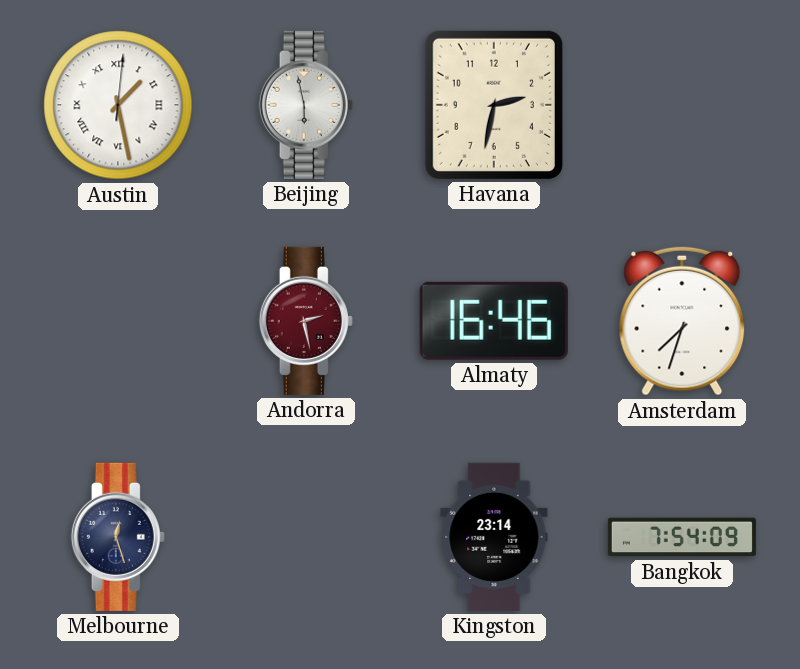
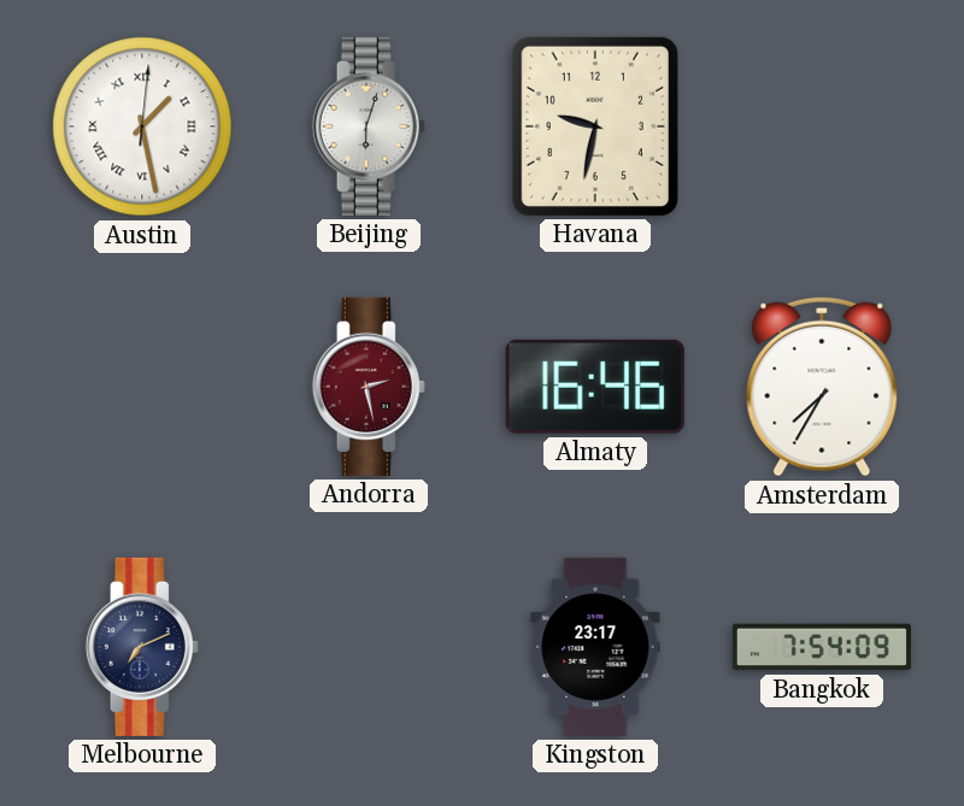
Beijing: 5:58 -> 6:03 (369, 127)
Havana: 2:32 -> 9:32 (595, 127)
Amsterdam: 7:33 -> 7:35 (822, 387)
Melbourne: 12:27 -> 7:11 (142, 647)
Kingston: 23:14 -> 23:17 (595, 647)
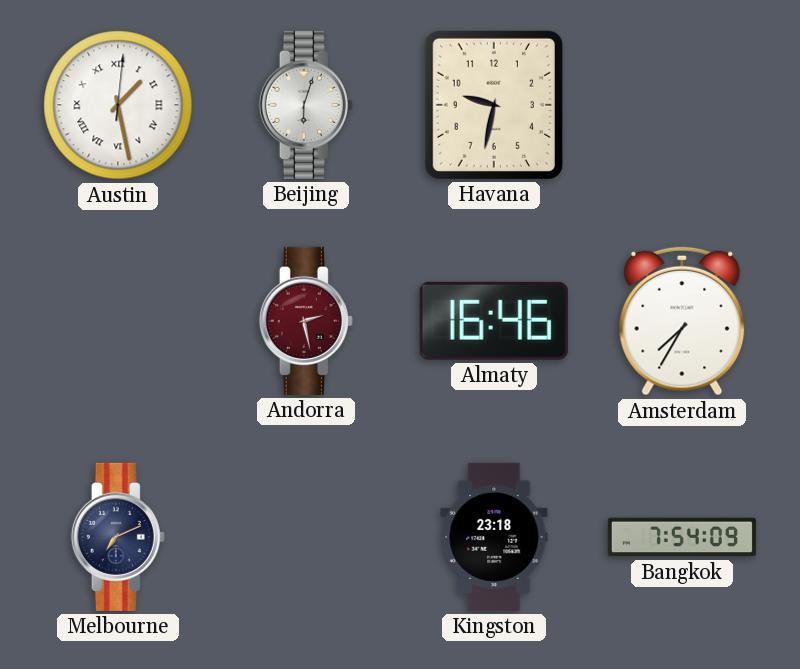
Kingston: 23:17 -> 23:18 (494, 537)
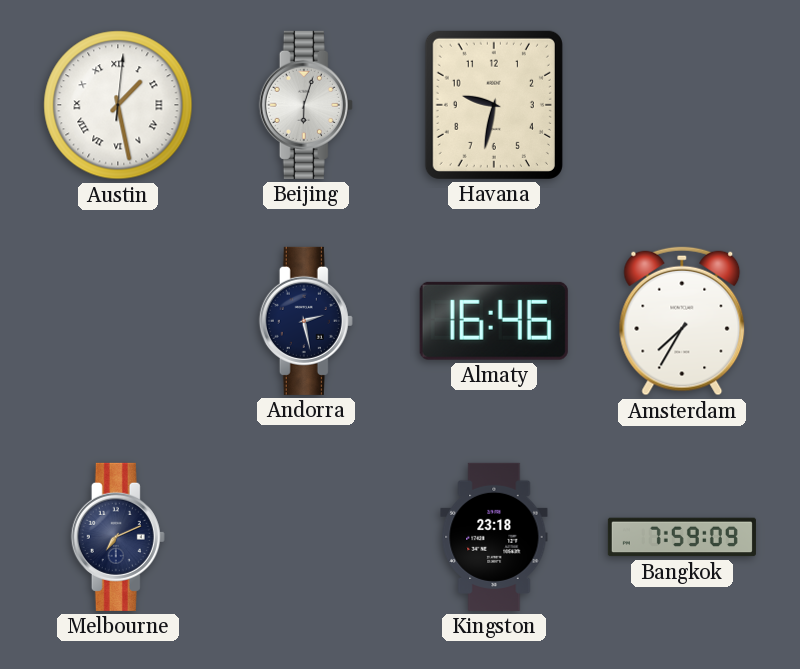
Andorra dial: burgundy -> navy (306, 321)
Bangkok: 7:54 -> 7:59 (682, 537)
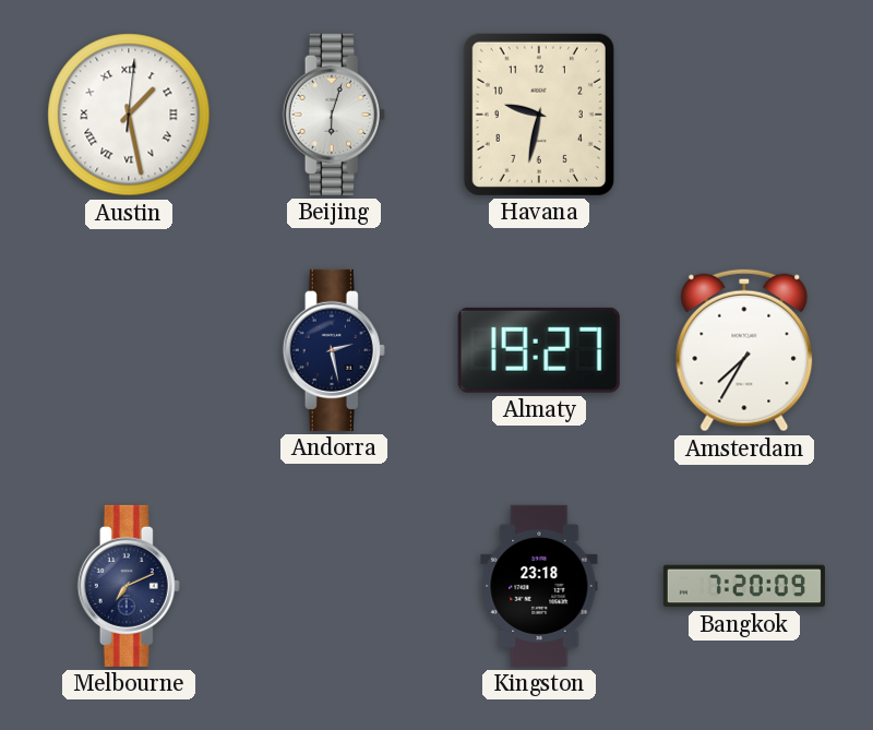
Almaty: 16:46 -> 19:27 (539, 350)
Bangkok: 7:59 -> 7:20 (744, 586)
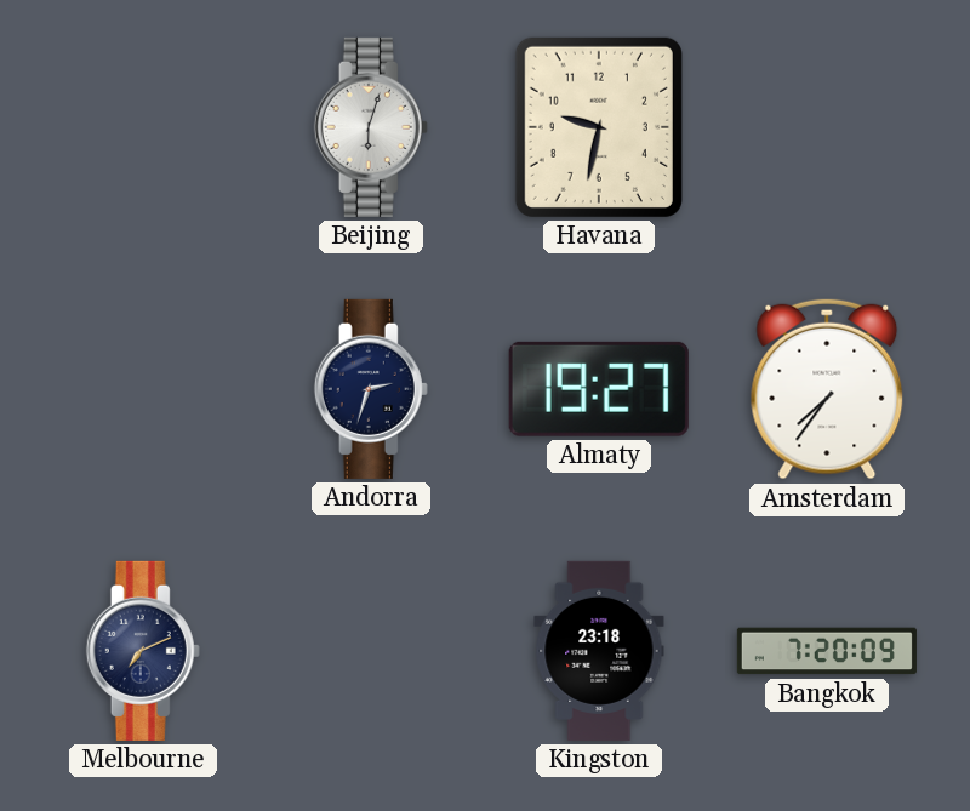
Austin: 1:28 -> none (129, 115)
Andorra: 2:28 -> 2:33 (371, 389)
Amsterdam: 7:35 -> 7:36 (827, 389)
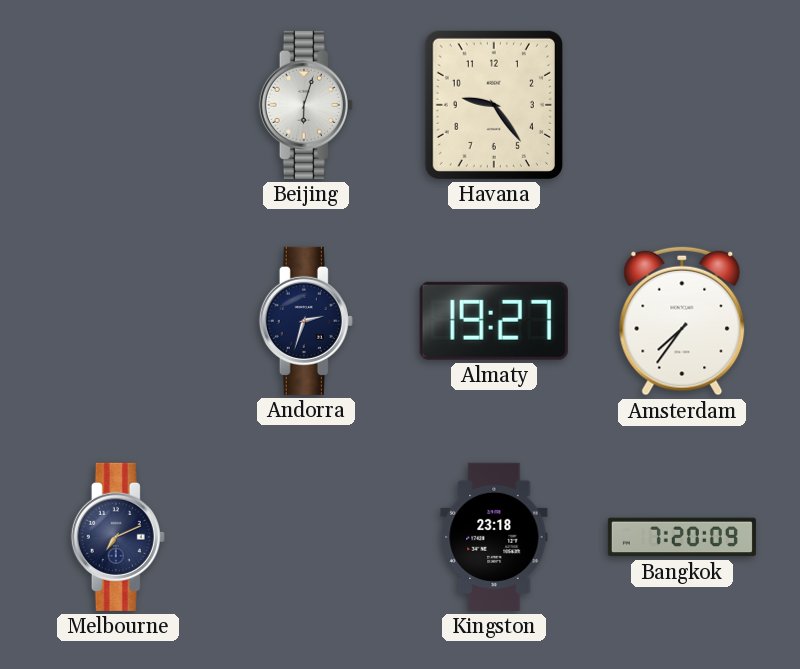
Havana: 9:32 -> 9:24 (494, 105)
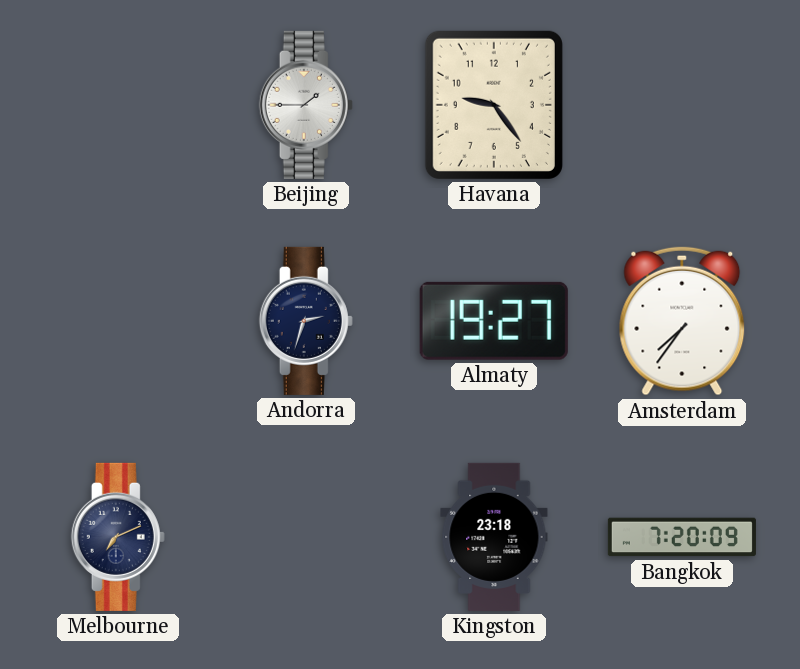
Beijing: 6:03 -> 1:45 (306, 105)
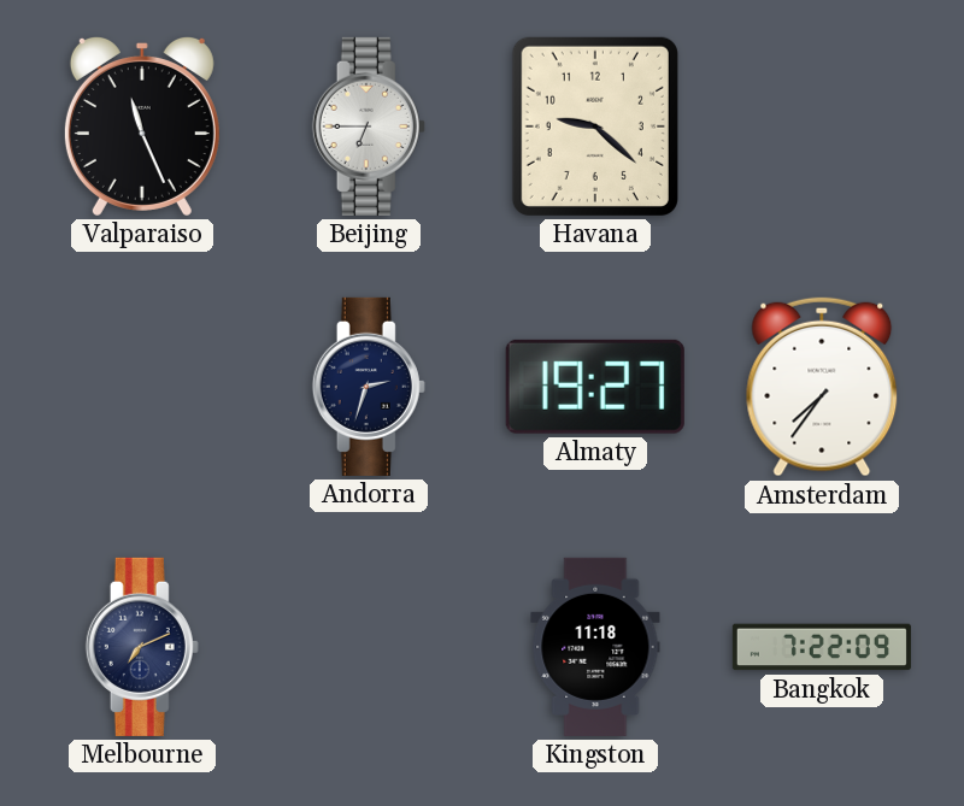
Valparaiso: none -> 11:26 (142, 125)
Beijing: 1:45 -> 6:45 (369, 127)
Havana: 9:24 -> 9:22 (595, 127)
Kingston: 23:18 -> 11:18 (595, 647)
Bangkok: 7:20 -> 7:22 (822, 647)
